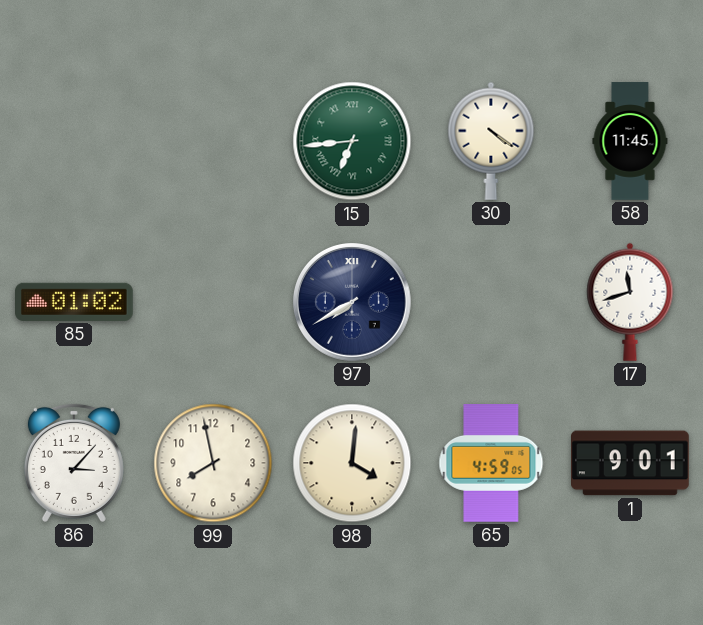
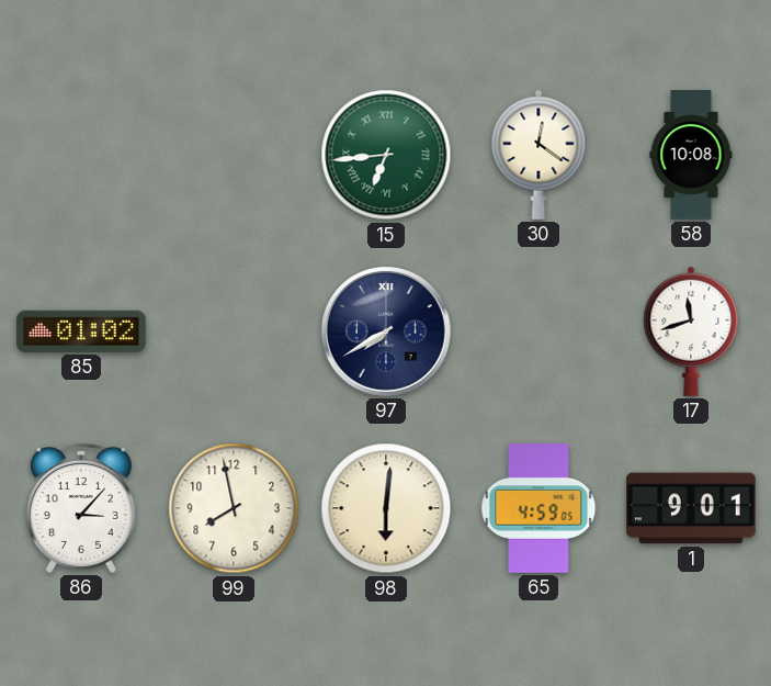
30: 4:21 -> 12:21 (538, 155)
58: 11:45 -> 10:08 (691, 155)
98: 4:01 -> 6:01 (386, 508)
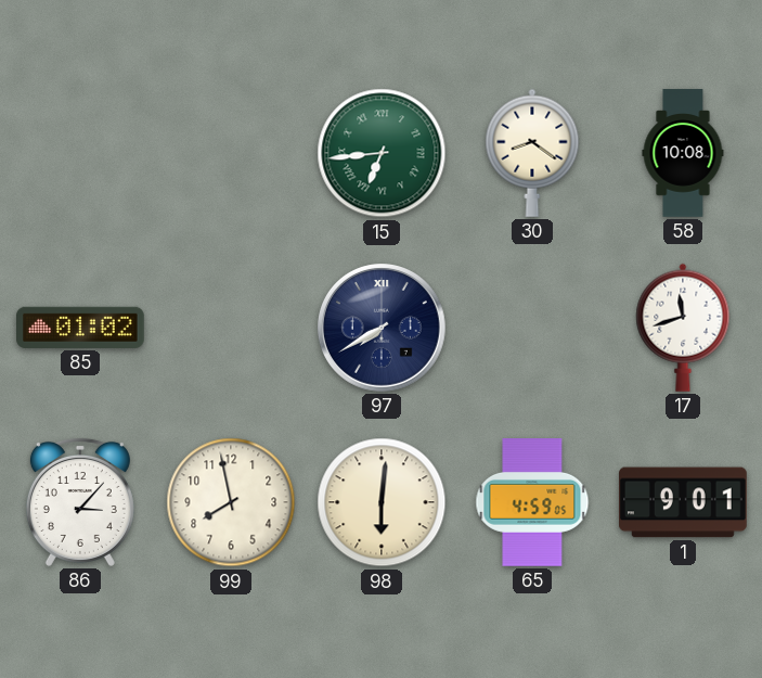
30: 12:21 -> 8:21 (532, 153)
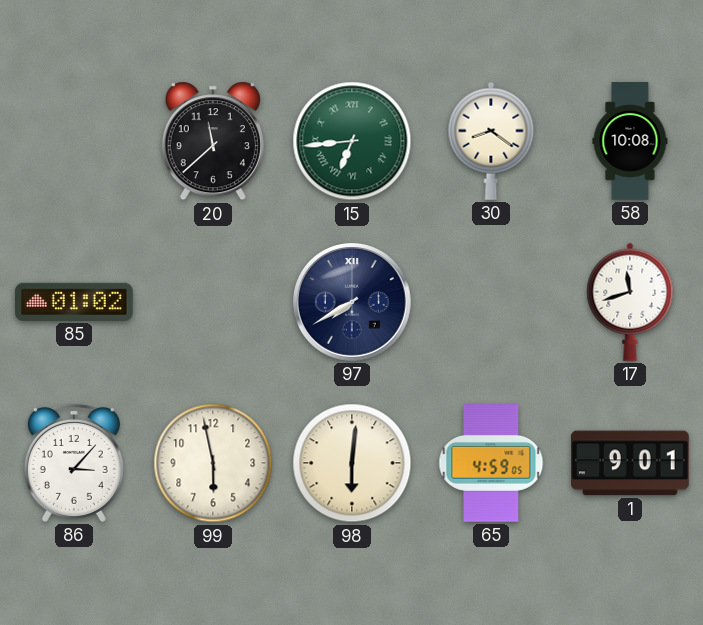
20: none -> 11:38 (213, 141)
99: 7:58 -> 5:58 (213, 463)
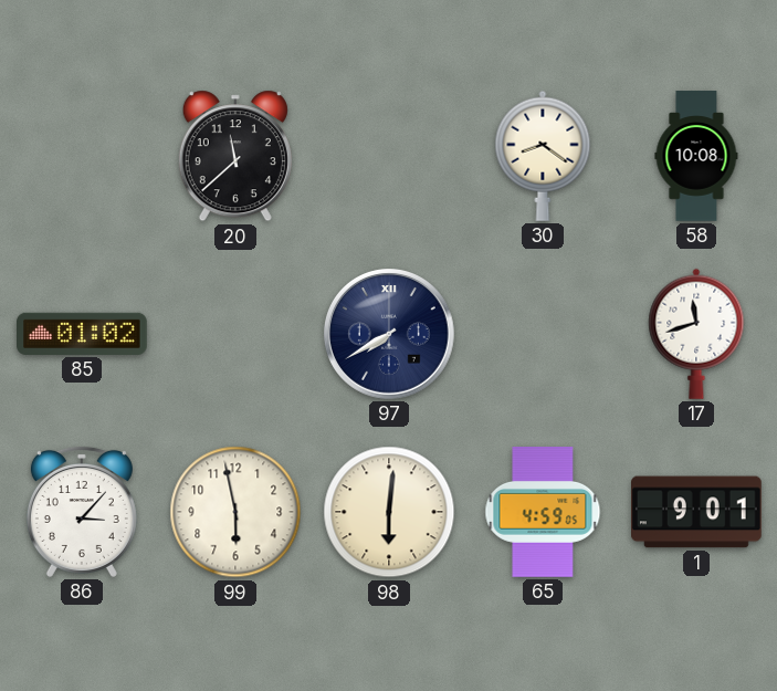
15: 6:44 -> none (352, 141)
